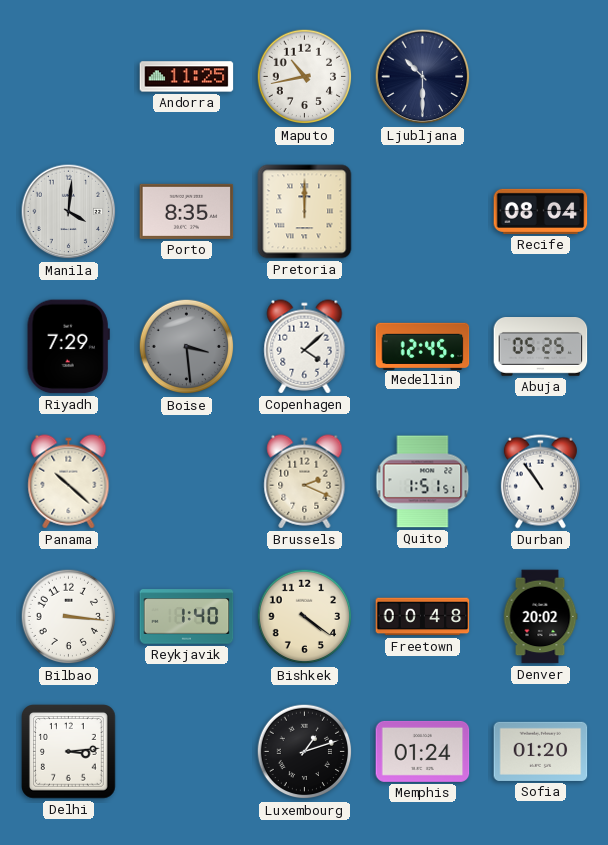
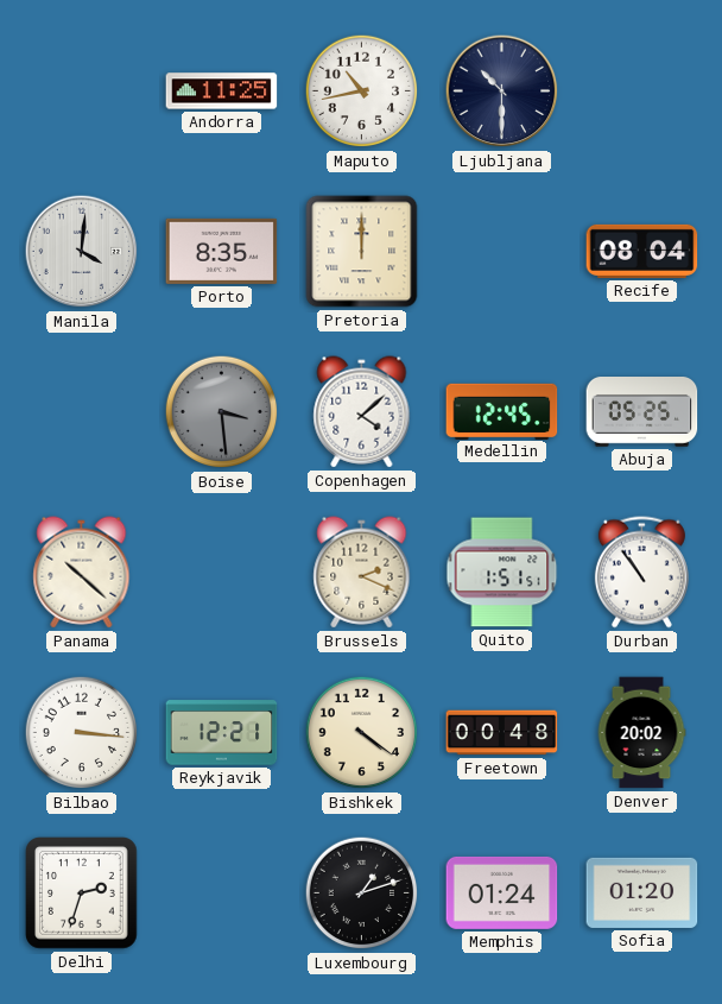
Riyadh: 7:29 -> none (68, 347)
Reykjavik: 1:40 -> 12:21 (222, 733)
Delhi: 3:14 -> 2:33 (82, 894)
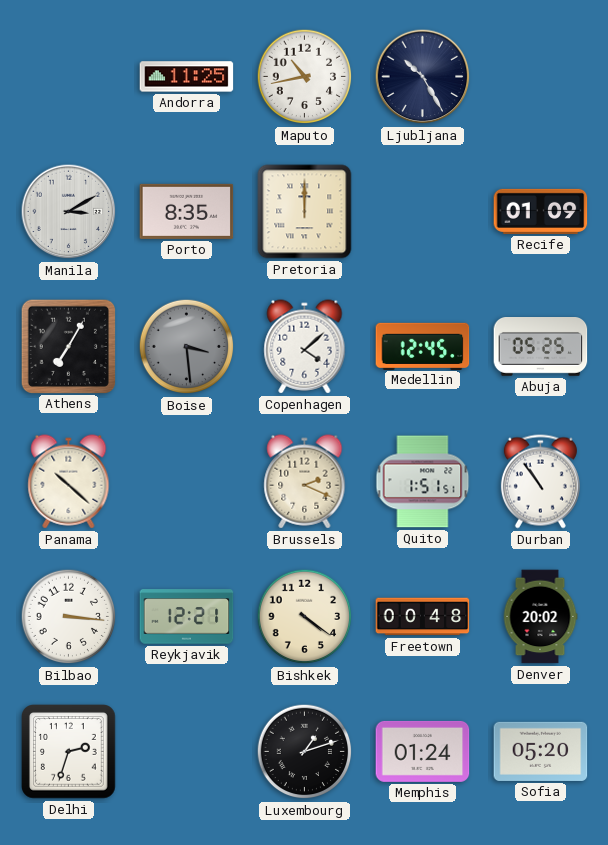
Ljubljana: 10:30 -> 10:25 (423, 77)
Manila: 4:01 -> 3:10 (69, 212)
Recife: 08:04 -> 01:09 (541, 211)
Athens: none -> 7:05 (68, 346)
Sofia: 01:20 -> 05:20 (541, 751)
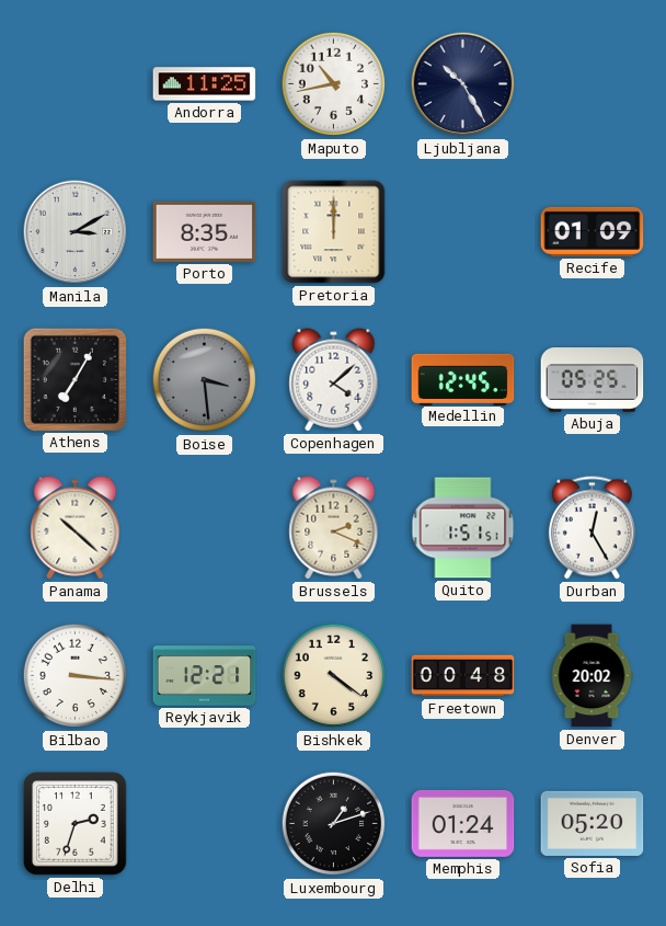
Durban: 10:54 -> 12:25 (592, 528)
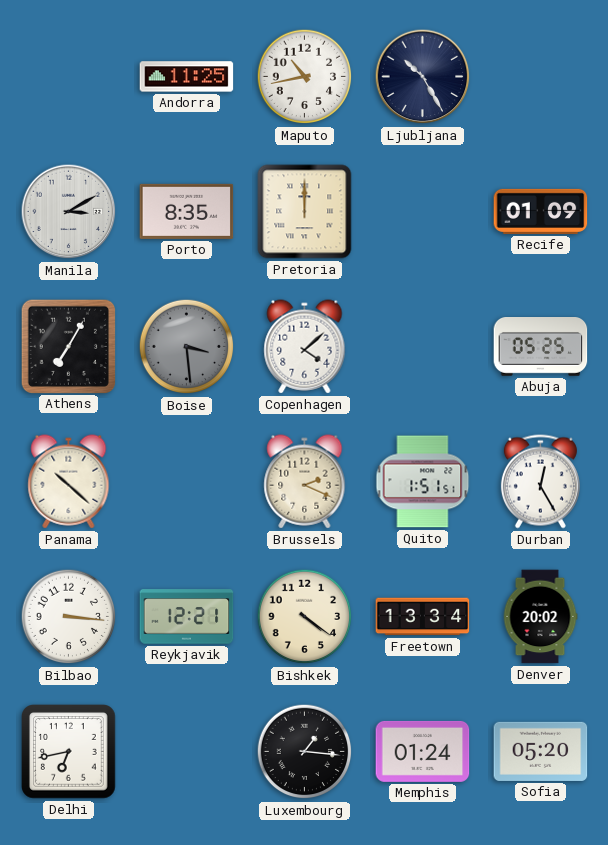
Medellin: 12:45 -> none (463, 379)
Freetown: 00:48 -> 13:34 (423, 617)
Delhi: 2:33 -> 6:43 (69, 752)
Luxembourg: 1:12 -> 1:16 (305, 752)
